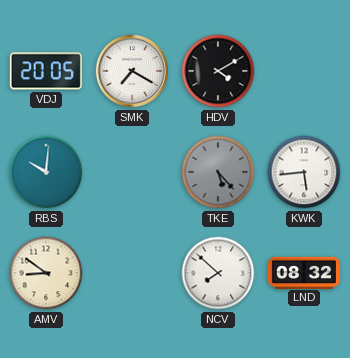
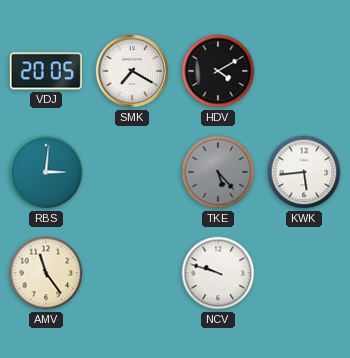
RBS: 10:01 -> 3:01 (46, 172)
AMV: 8:51 -> 11:24 (46, 273)
NCV: 7:52 -> 9:48 (218, 273)
LND: 08:32 -> none (304, 272)
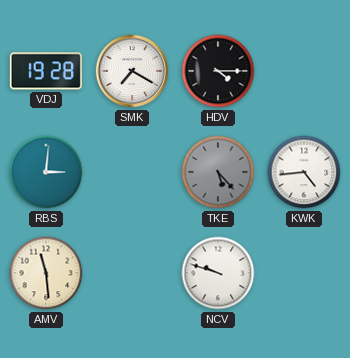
VDJ: 20:05 -> 19:28 (46, 71)
HDV: 4:10 -> 4:15 (218, 71)
KWK: 5:44 -> 4:44 (304, 172)
AMV: 11:24 -> 11:29 (46, 273)
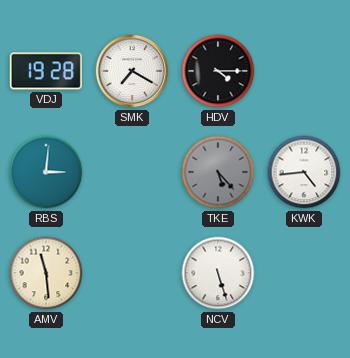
NCV: 9:48 -> 5:27 (218, 273)
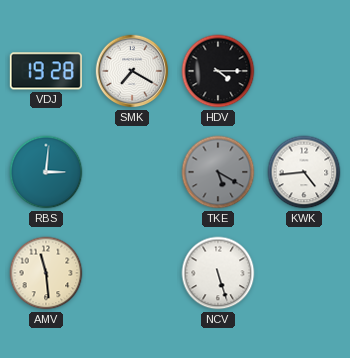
TKE: 5:23 -> 5:20 (218, 172)
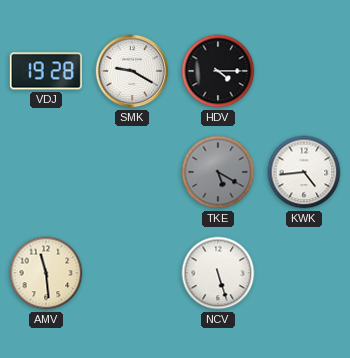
SMK: 7:20 -> 9:20 (132, 71)
RBS: 3:01 -> none (46, 172)
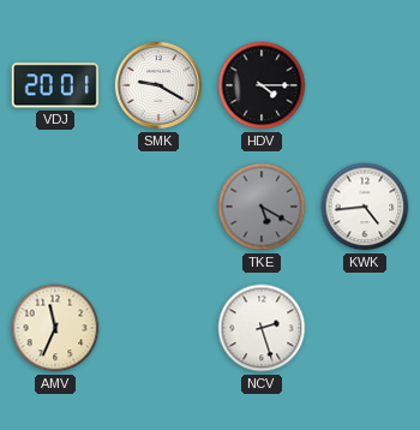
VDJ: 19:28 -> 20:01 (55, 85)
AMV: 11:29 -> 11:34 (55, 328)
NCV: 5:27 -> 2:27 (262, 328)
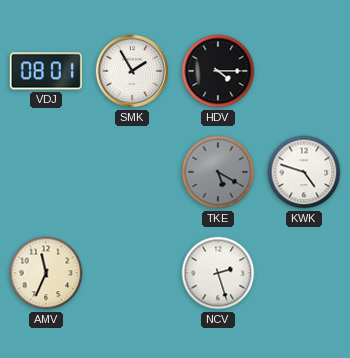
VDJ: 20:01 -> 08:01 (46, 71)
SMK: 9:20 -> 1:55 (132, 71)
KWK: 4:44 -> 4:48 (304, 172)
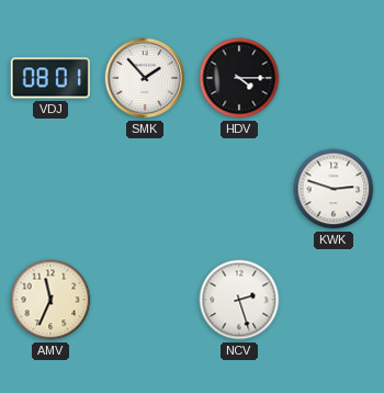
SMK: 1:55 -> 1:53 (145, 78)
TKE: 5:20 -> none (218, 172)
KWK: 4:48 -> 2:48 (334, 189)
